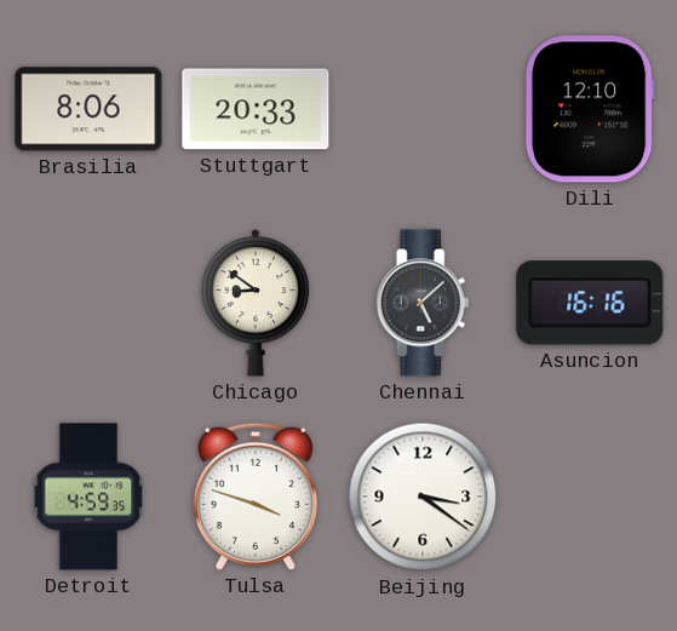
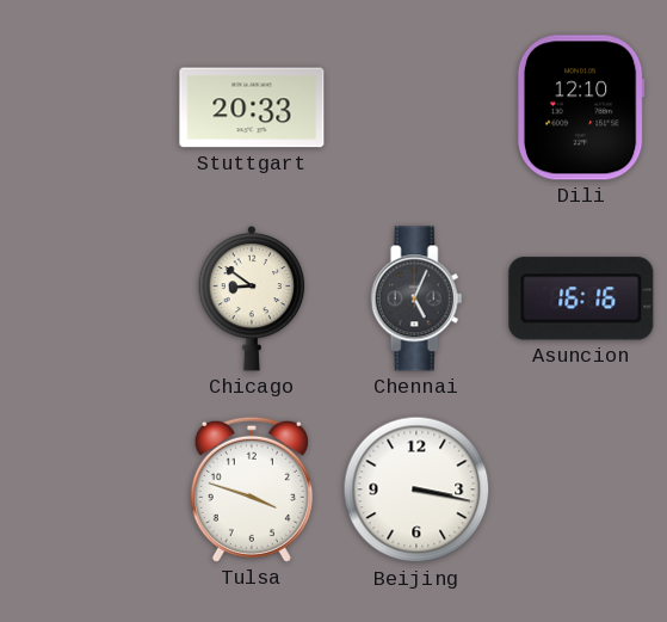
Brasilia: 8:06 -> none (88, 109)
Chennai: 5:08 -> 5:04 (416, 298)
Detroit: 4:59 -> none (88, 497)
Beijing: 3:21 -> 3:17 (416, 489)
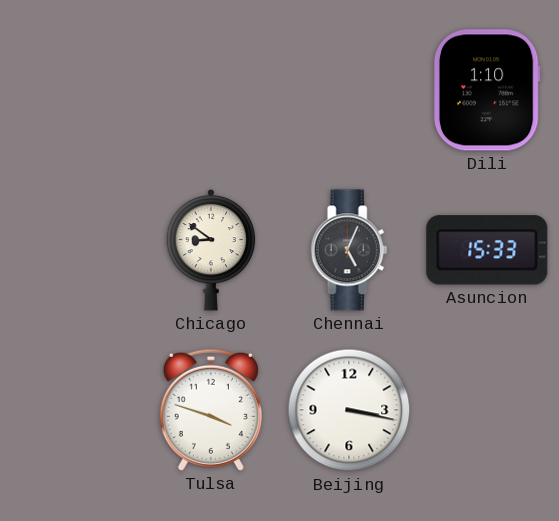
Stuttgart: 20:33 -> none (252, 107)
Dili: 12:10 -> 1:10 (487, 90)
Asuncion: 16:16 -> 15:33 (487, 250)
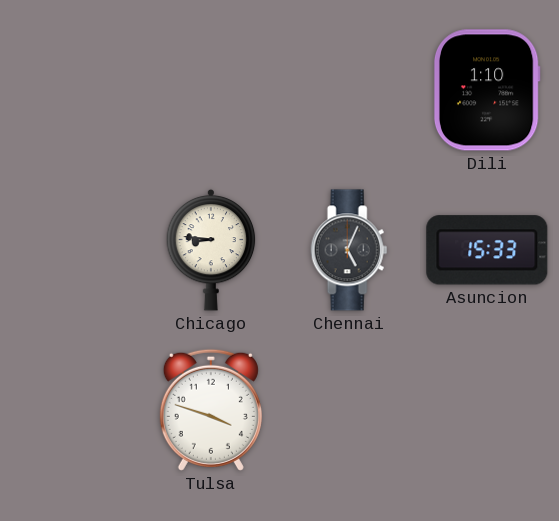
Chicago: 8:51 -> 8:46 (211, 250)
Beijing: 3:17 -> none (349, 410)
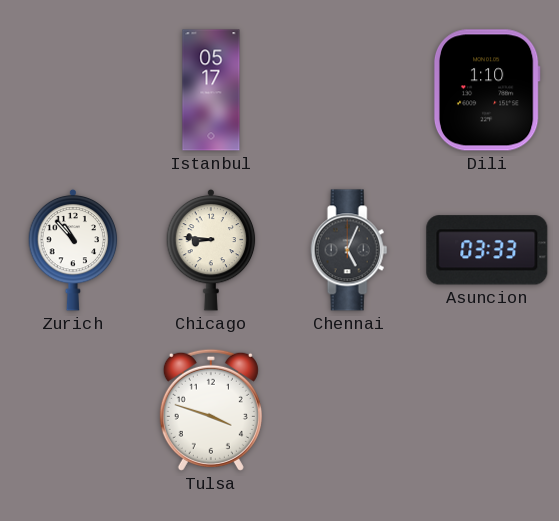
Istanbul: none -> 05:17 (211, 90)
Zurich: none -> 10:53 (73, 250)
Asuncion: 15:33 -> 03:33 (487, 250)
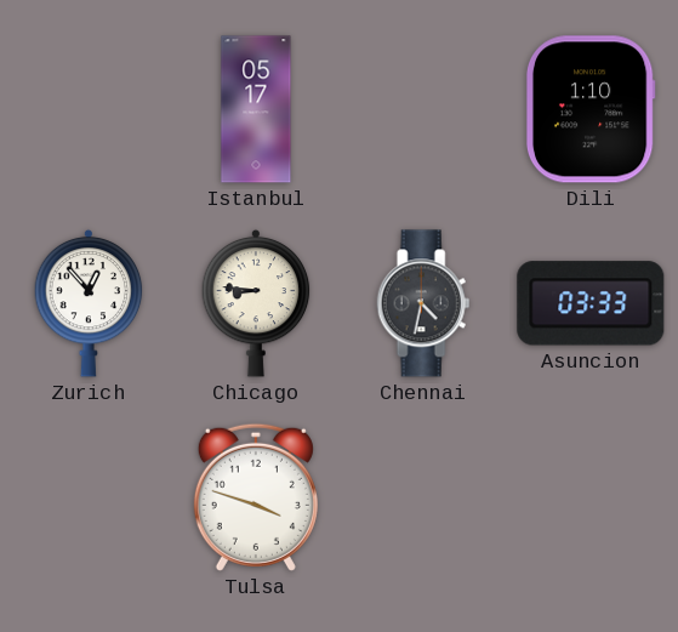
Zurich: 10:53 -> 12:53 (89, 303)
Chennai: 5:04 -> 4:32 (423, 303)
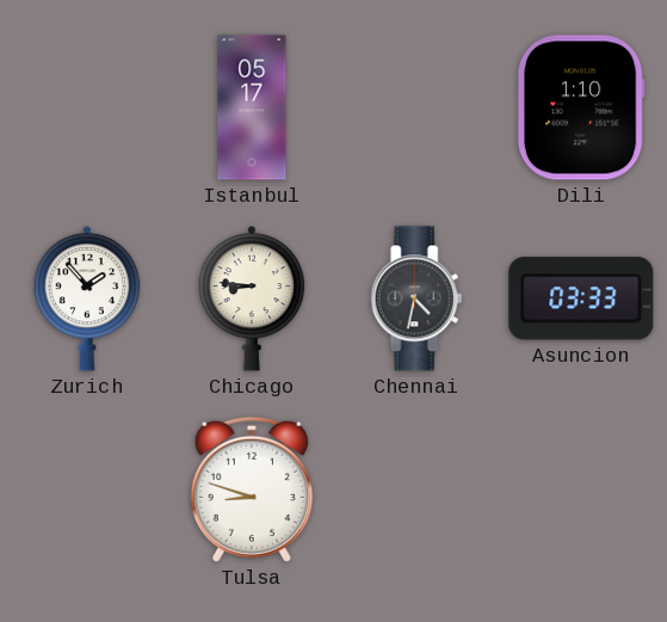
Zurich: 12:53 -> 1:53 (87, 298)
Tulsa: 3:48 -> 8:48 (252, 489)
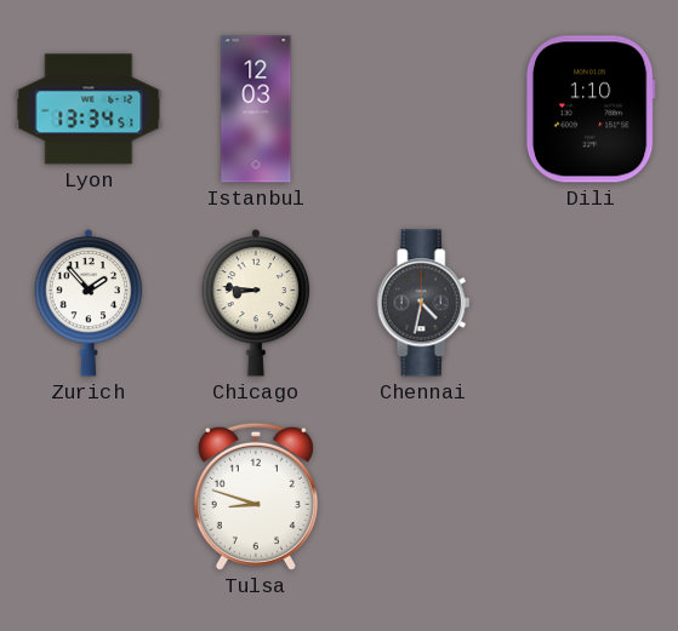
Lyon: none -> 13:34 (89, 109)
Istanbul: 05:17 -> 12:03 (256, 109)
Asuncion: 03:33 -> none (581, 298)
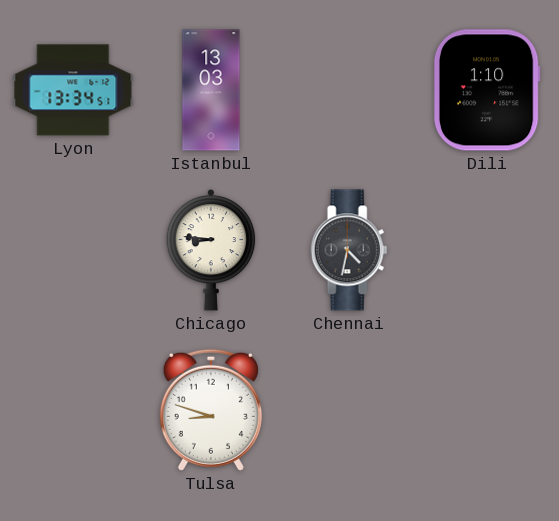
Istanbul: 12:03 -> 13:03 (211, 90)
Zurich: 1:53 -> none (89, 303)
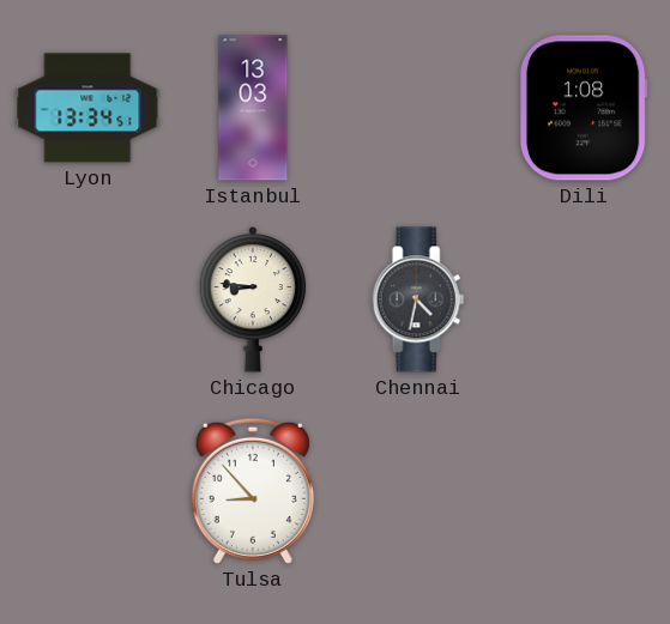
Dili: 1:10 -> 1:08 (584, 108)
Tulsa: 8:48 -> 8:53 (253, 491)
